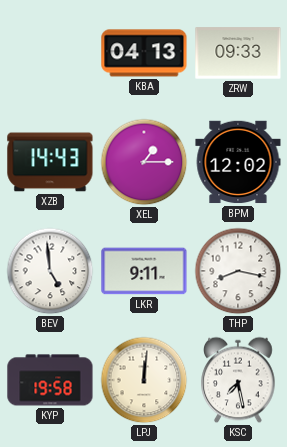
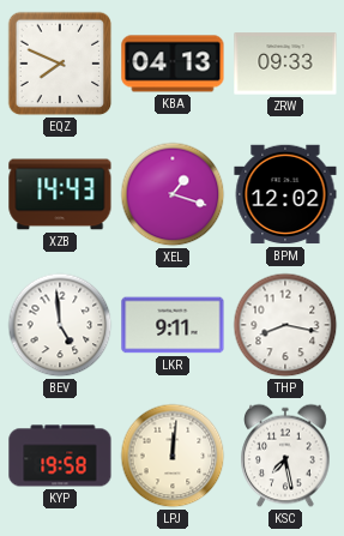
EQZ: none -> 7:49 (60, 64)
XEL: 1:15 -> 1:18 (173, 194)
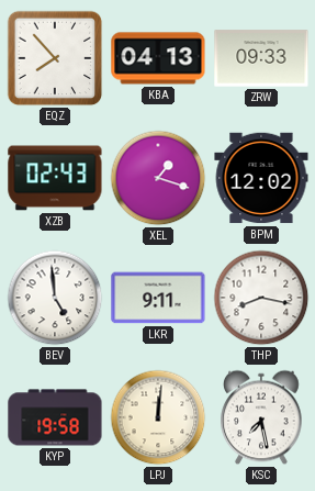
EQZ: 7:49 -> 7:53 (55, 58)
XZB: 14:43 -> 02:43 (55, 178)
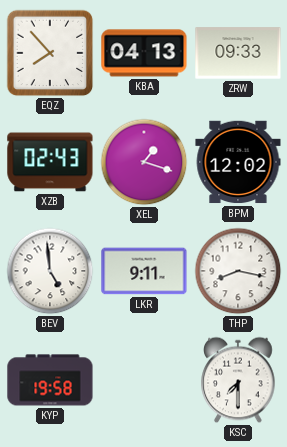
LPJ: 12:01 -> none (158, 417)
KSC: 7:28 -> 7:30 (238, 380)
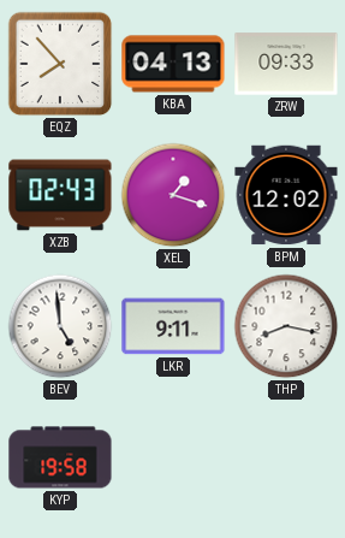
KSC: 7:30 -> none (238, 380)
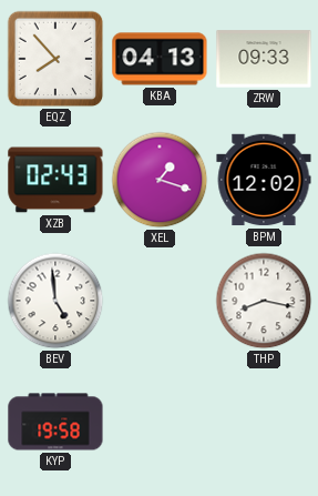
LKR: 9:11 -> none (173, 326)
